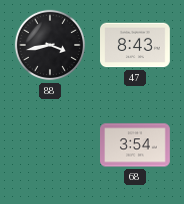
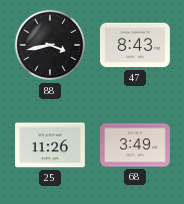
25: none -> 11:26 (51, 145)
68: 3:54 -> 3:49 (136, 145)
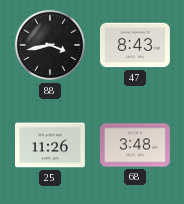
68: 3:49 -> 3:48 (136, 145)
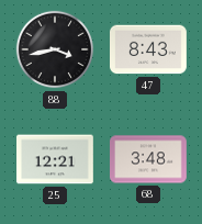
25: 11:26 -> 12:21 (56, 159)
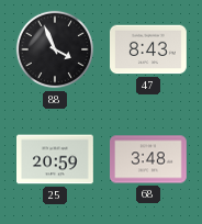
88: 3:43 -> 3:56 (55, 49)
25: 12:21 -> 20:59 (56, 159)
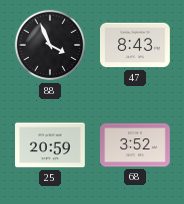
68: 3:48 -> 3:52 (136, 145)
